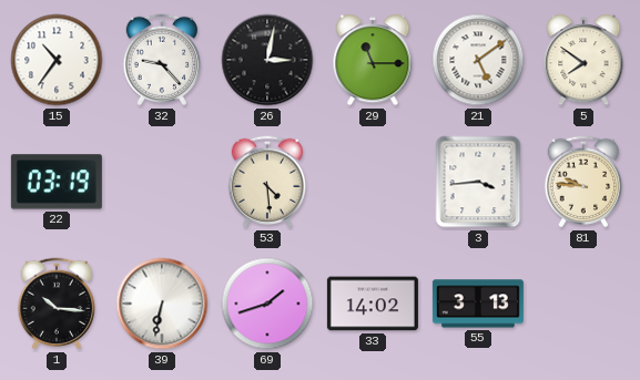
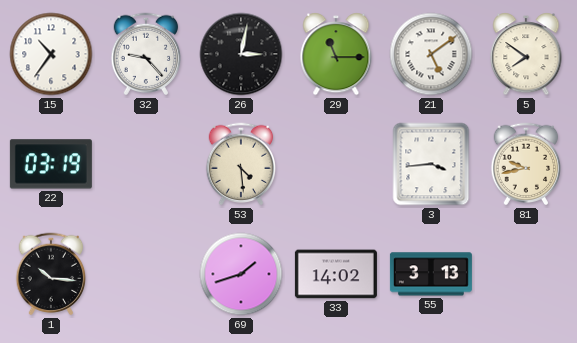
81: 9:46 -> 9:43 (526, 164)
39: 6:32 -> none (162, 304)
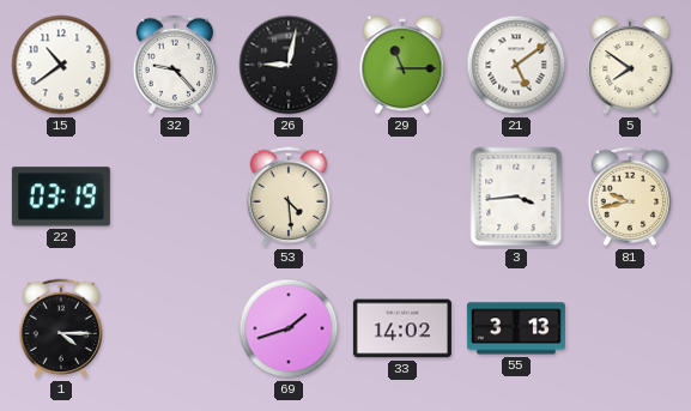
15: 10:36 -> 10:39 (61, 65)
26: 3:02 -> 9:02 (289, 65)
1: 10:16 -> 4:15 (61, 328)
